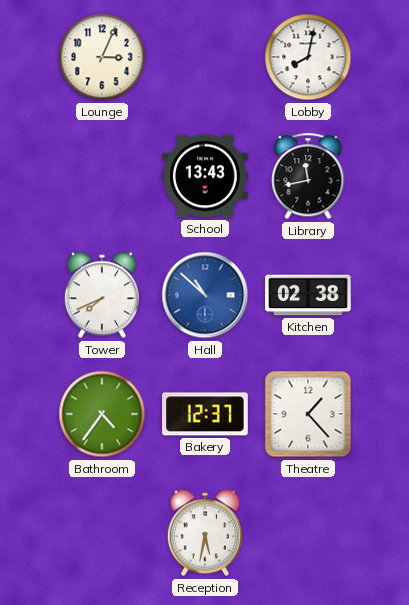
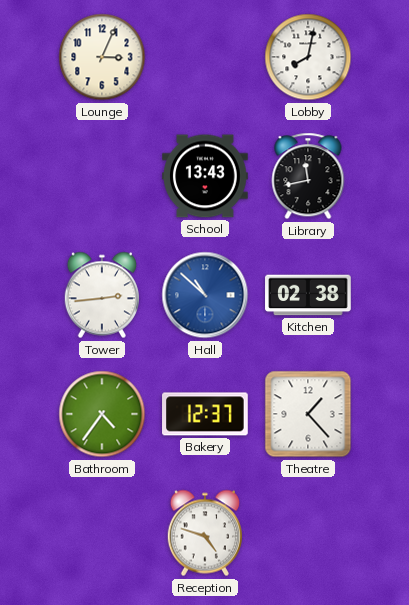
Tower: 7:41 -> 2:44 (101, 295)
Reception: 5:32 -> 4:48 (204, 533)
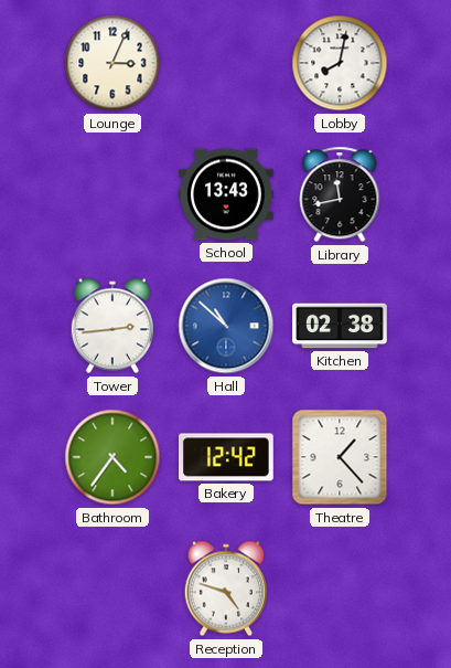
Bakery: 12:37 -> 12:42 (226, 457)
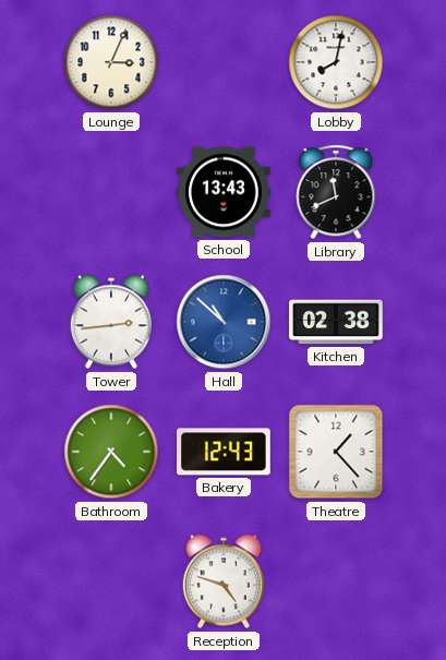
Library: 11:43 -> 11:41 (336, 192)
Bakery: 12:42 -> 12:43 (224, 452)
